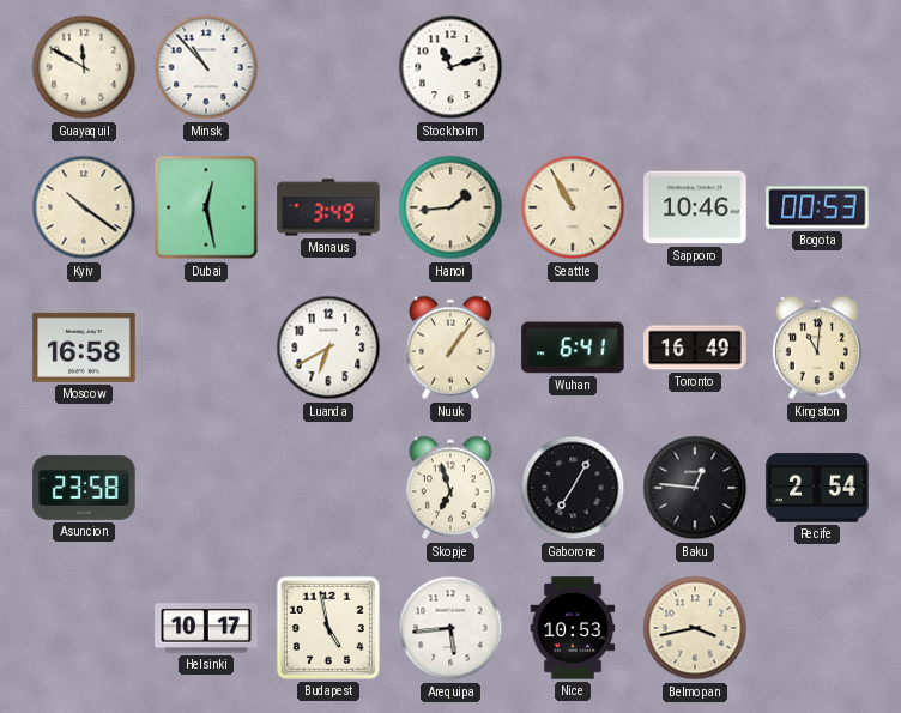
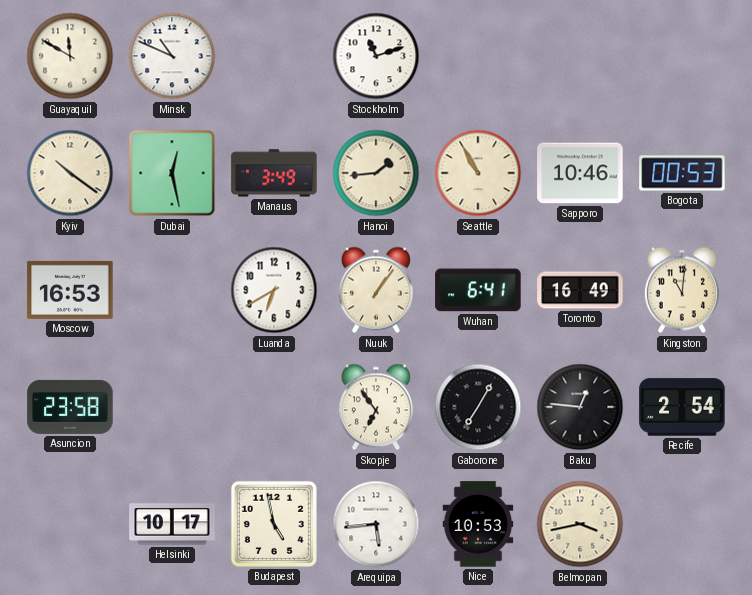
Minsk: 10:53 -> 10:49 (172, 56)
Moscow: 16:58 -> 16:53 (70, 290)
Skopje: 6:57 -> 6:54 (376, 407)
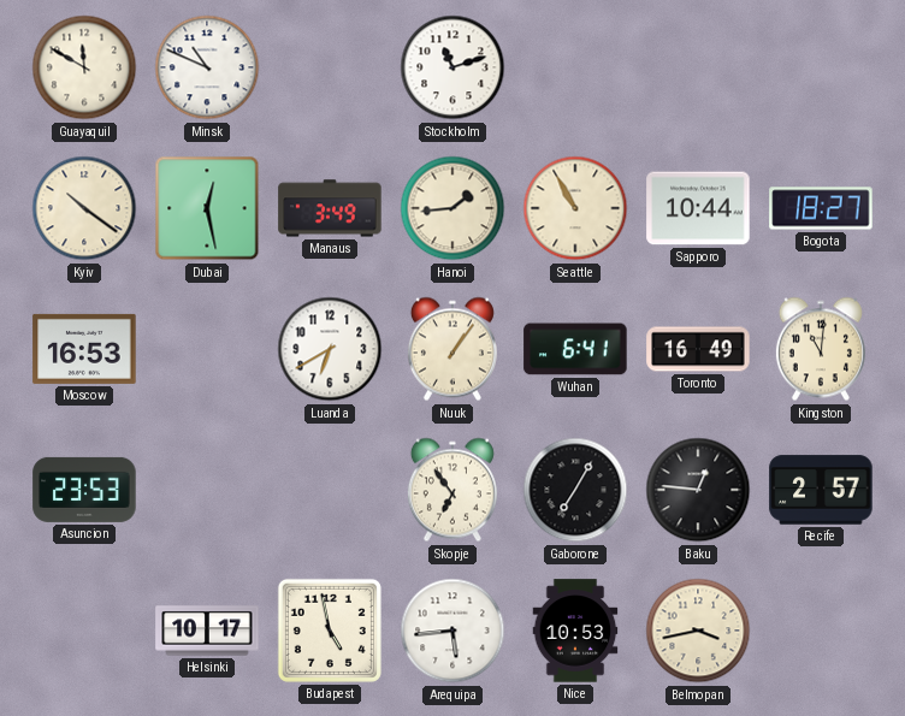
Sapporo: 10:46 -> 10:44 (698, 208)
Bogota: 00:53 -> 18:27 (821, 208)
Asuncion: 23:58 -> 23:53 (84, 490)
Recife: 2:54 -> 2:57 (821, 490)
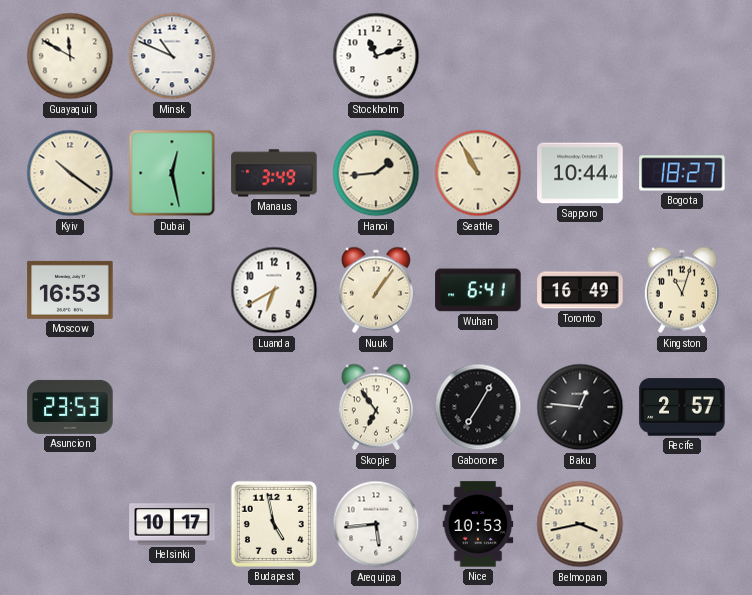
Kingston: 11:01 -> 11:03 (682, 290)
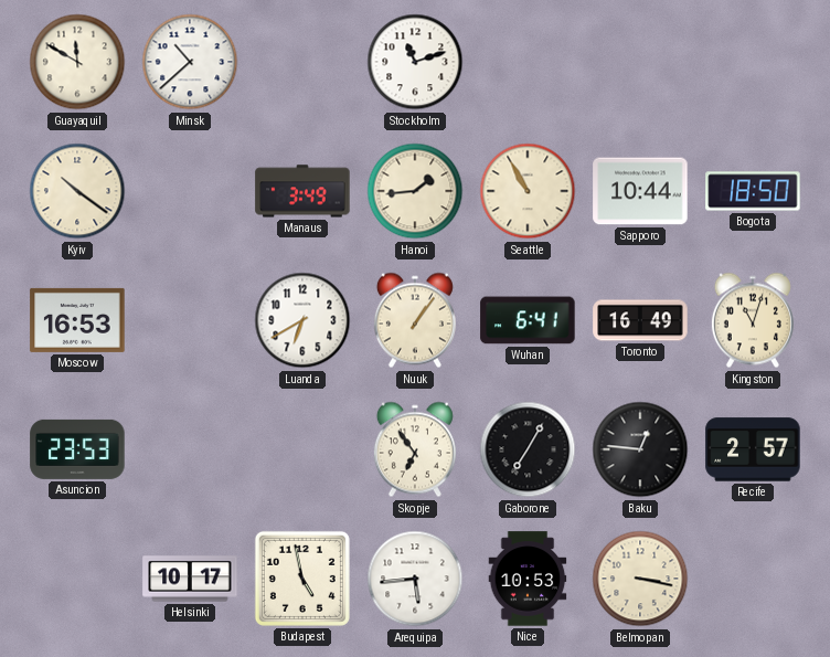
Minsk: 10:49 -> 10:38 (190, 62)
Dubai: 12:28 -> none (172, 173)
Bogota: 18:27 -> 18:50 (753, 191)
Belmopan: 3:43 -> 3:17 (640, 579)
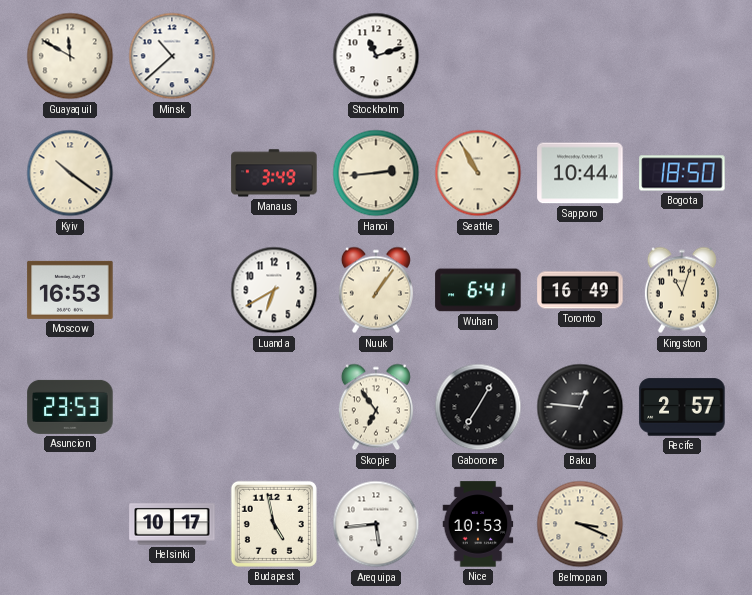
Hanoi: 1:44 -> 2:44 (376, 173)
Belmopan: 3:17 -> 3:19 (580, 524)
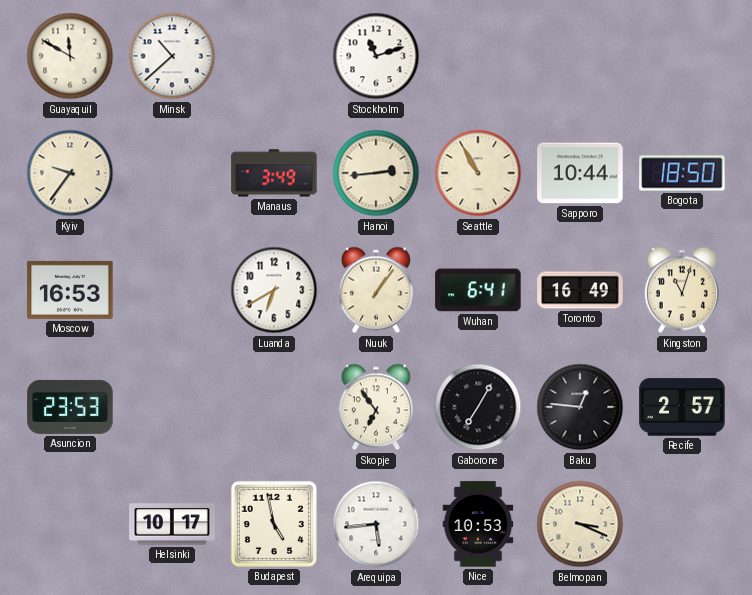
Kyiv: 10:21 -> 9:36 (70, 173)
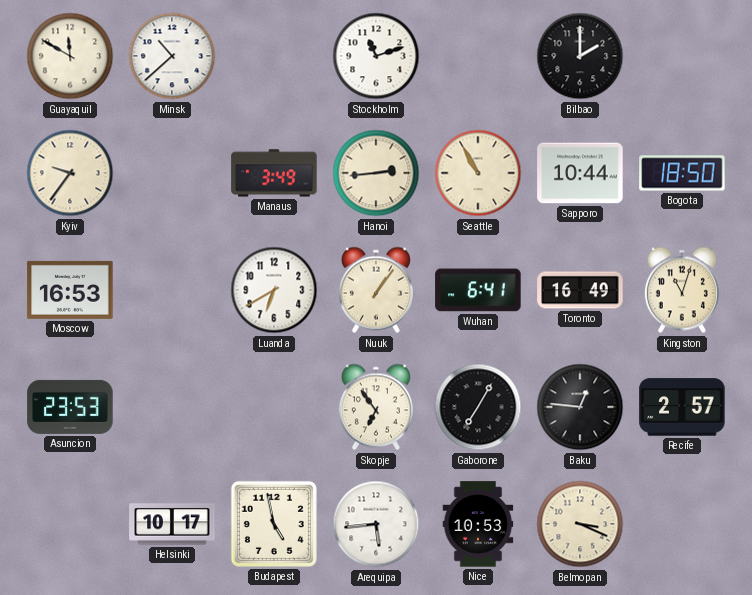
Bilbao: none -> 2:00 (580, 56)
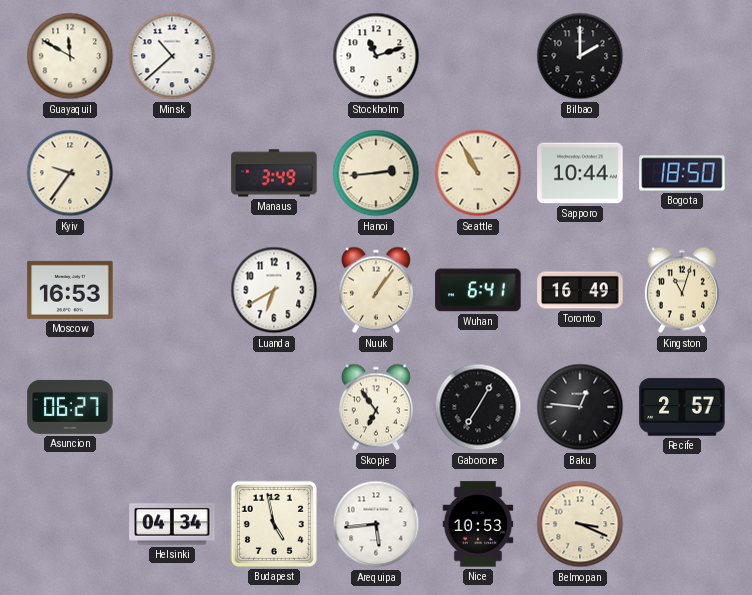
Asuncion: 23:53 -> 06:27 (70, 407)
Helsinki: 10:17 -> 04:34 (172, 524)
